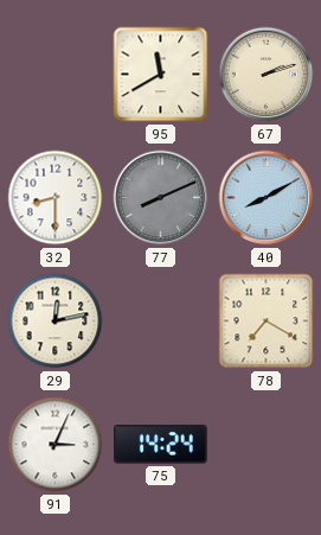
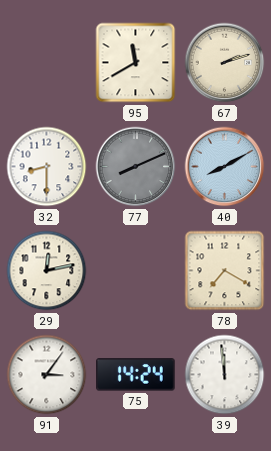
91: 3:04 -> 3:06 (47, 375)
39: none -> 11:59 (225, 375)
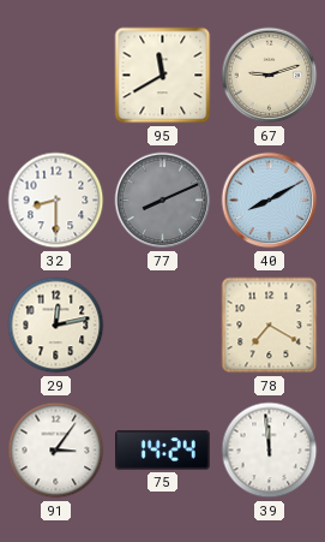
67: 2:12 -> 9:12 (270, 76)
